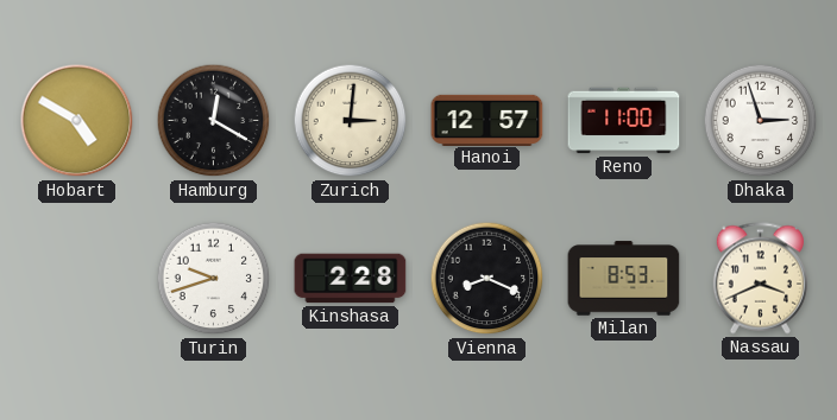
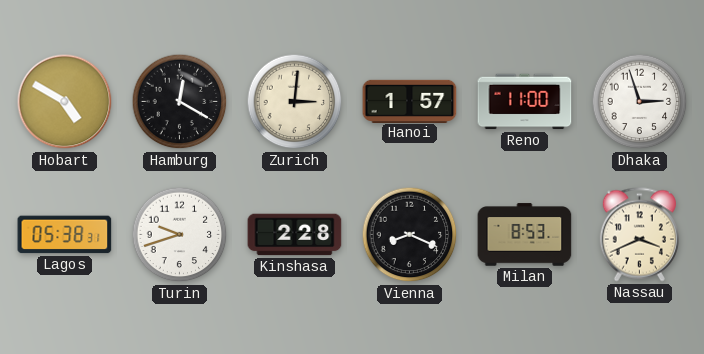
Hanoi: 12:57 -> 1:57 (410, 101)
Lagos: none -> 05:38 (65, 235)
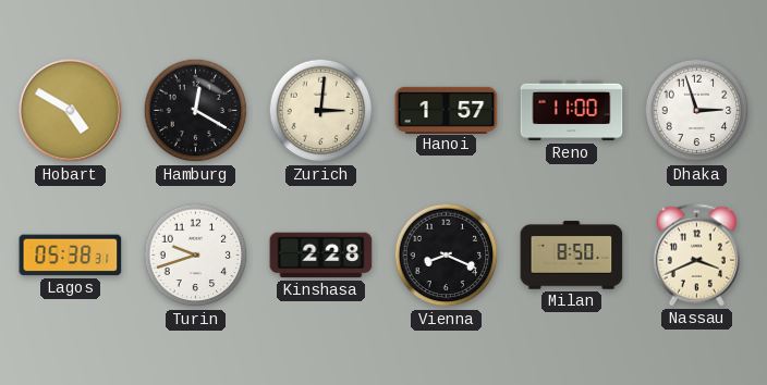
Milan: 8:53 -> 8:50 (572, 256)
